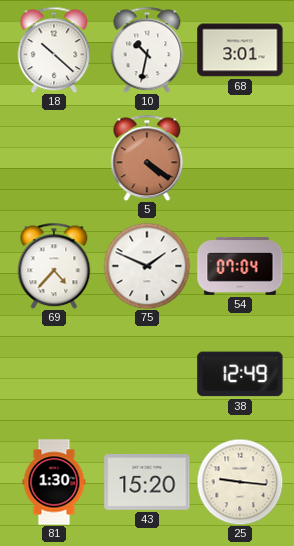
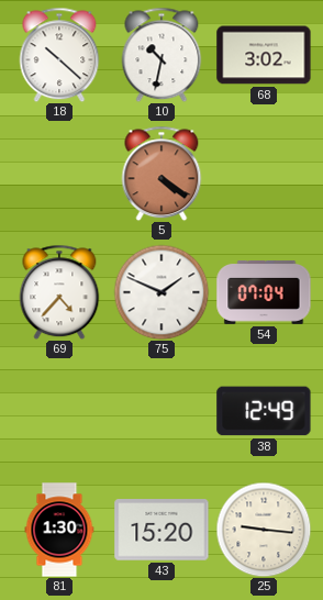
68: 3:01 -> 3:02 (264, 55)
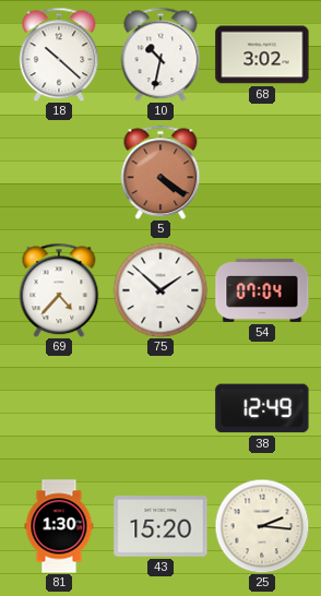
75: 1:49 -> 1:52 (160, 290)
25: 9:16 -> 2:16 (262, 526)
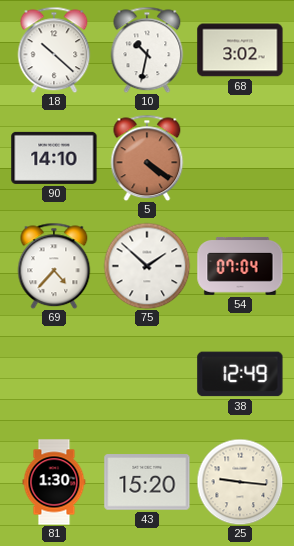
90: none -> 14:10 (54, 158)
25: 2:16 -> 9:16 (240, 482)
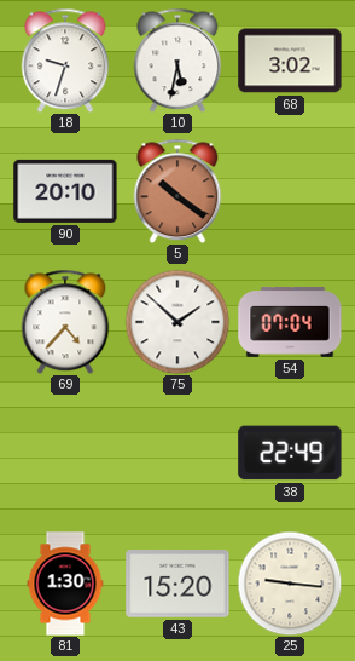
18: 10:22 -> 9:33 (65, 61)
10: 10:32 -> 5:32 (177, 61)
90: 14:10 -> 20:10 (65, 191)
5: 4:21 -> 10:21 (177, 191)
38: 12:49 -> 22:49 (290, 453)
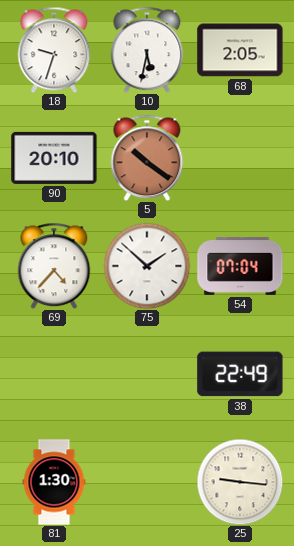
68: 3:02 -> 2:05 (240, 50)
43: 15:20 -> none (177, 584)
